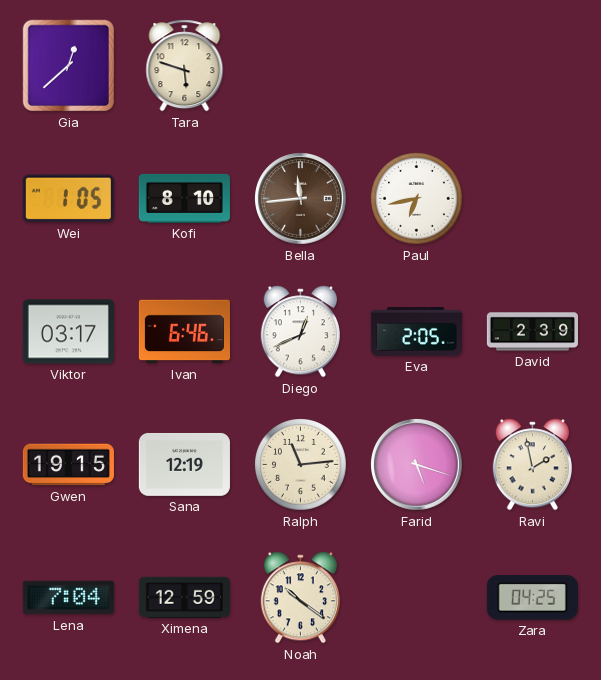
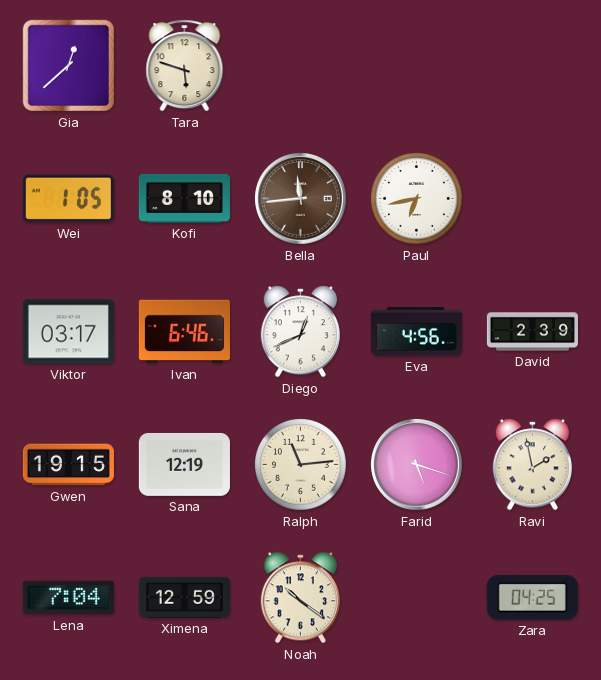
Eva: 2:05 -> 4:56 (416, 332)
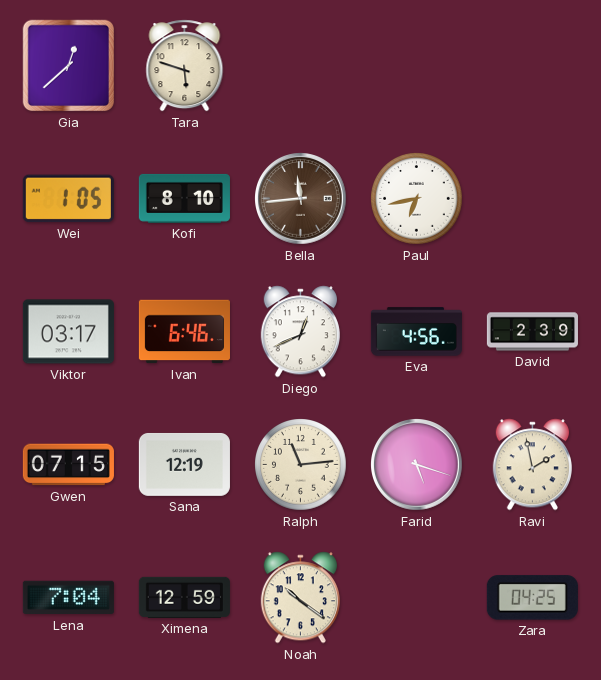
Gwen: 19:15 -> 07:15 (68, 465)
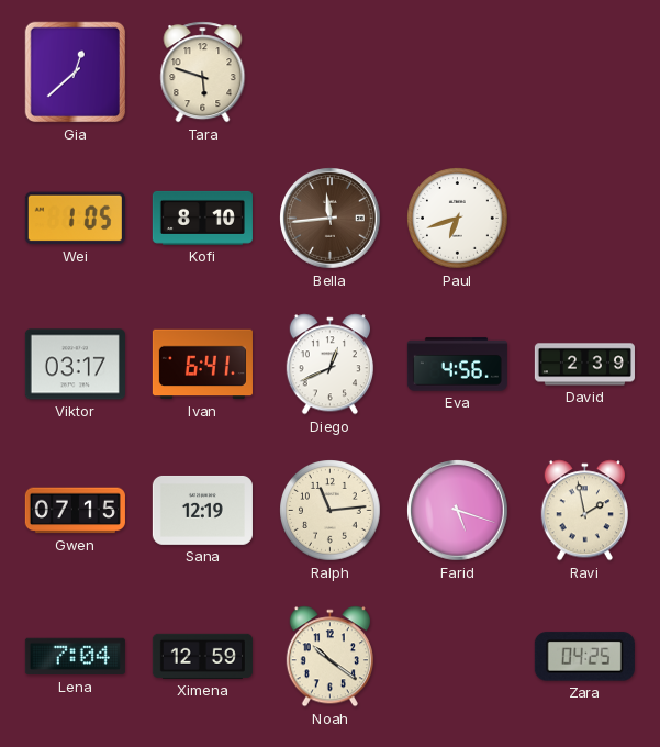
Paul: 6:43 -> 6:42 (458, 219)
Ivan: 6:46 -> 6:41 (202, 365)
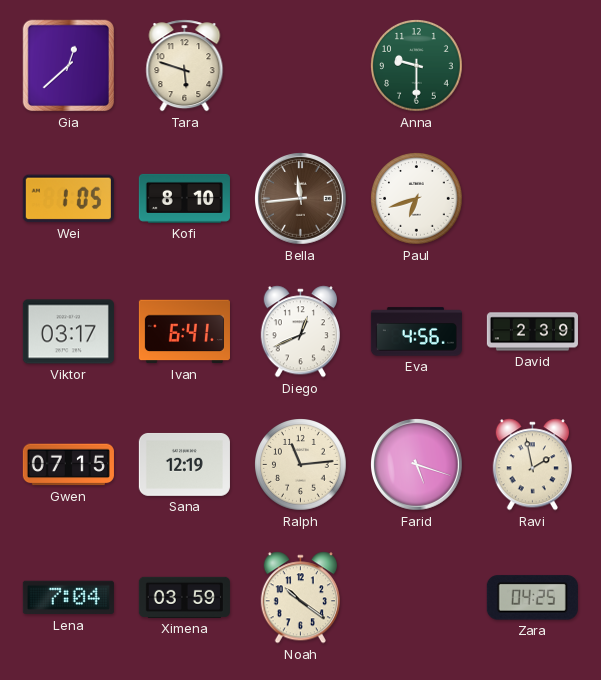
Anna: none -> 9:30 (417, 66)
Ximena: 12:59 -> 03:59 (184, 597)
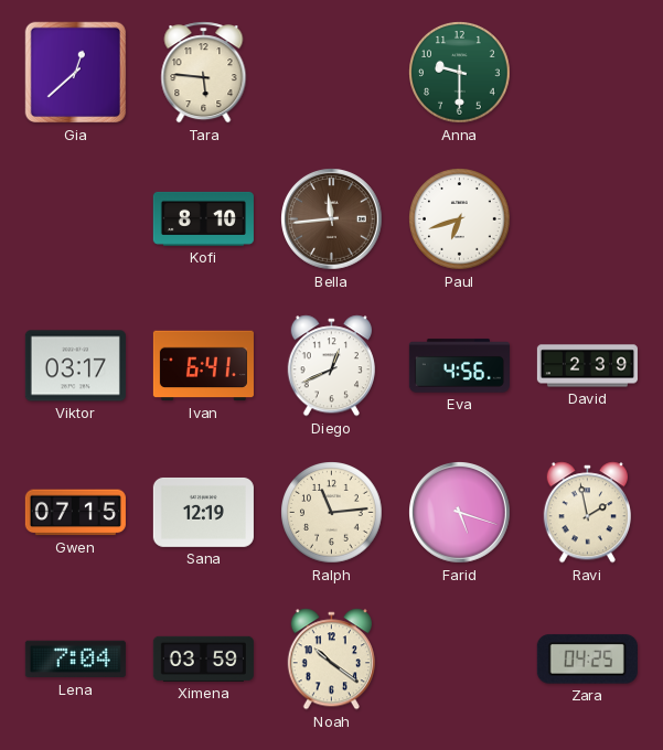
Tara: 5:48 -> 5:46 (204, 73)
Wei: 1:05 -> none (68, 199)
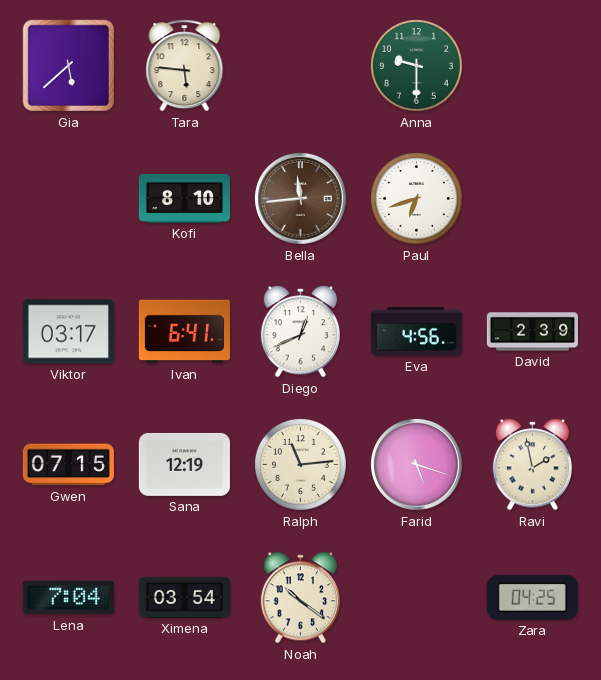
Gia: 12:38 -> 5:38 (69, 66)
Ximena: 03:59 -> 03:54 (184, 597)
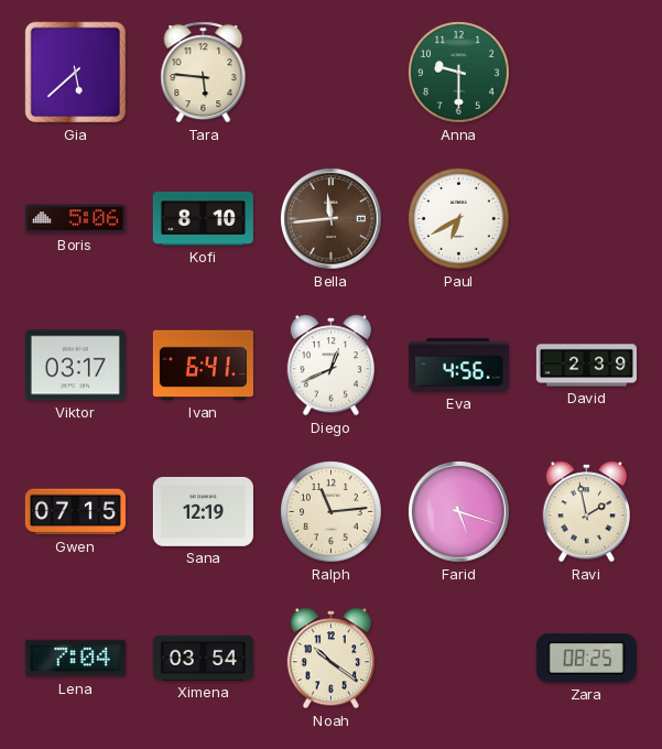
Boris: none -> 5:06 (75, 219)
Paul: 6:42 -> 6:40 (459, 219)
Zara: 04:25 -> 08:25 (586, 659)
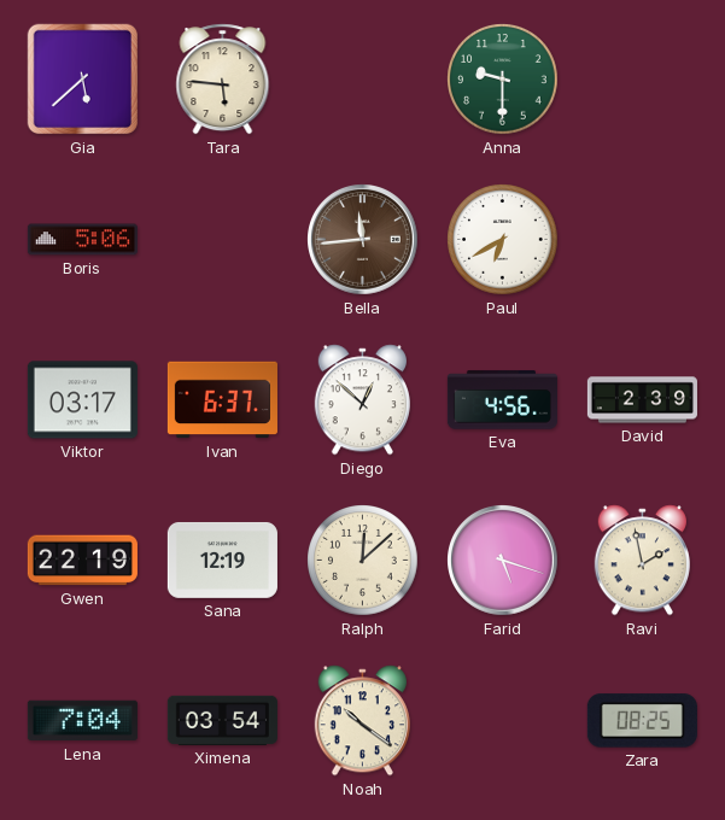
Kofi: 8:10 -> none (203, 218)
Ivan: 6:41 -> 6:37 (222, 400)
Diego: 12:41 -> 12:52 (362, 400)
Gwen: 07:15 -> 22:19 (82, 561)
Ralph: 11:14 -> 12:08 (363, 561)
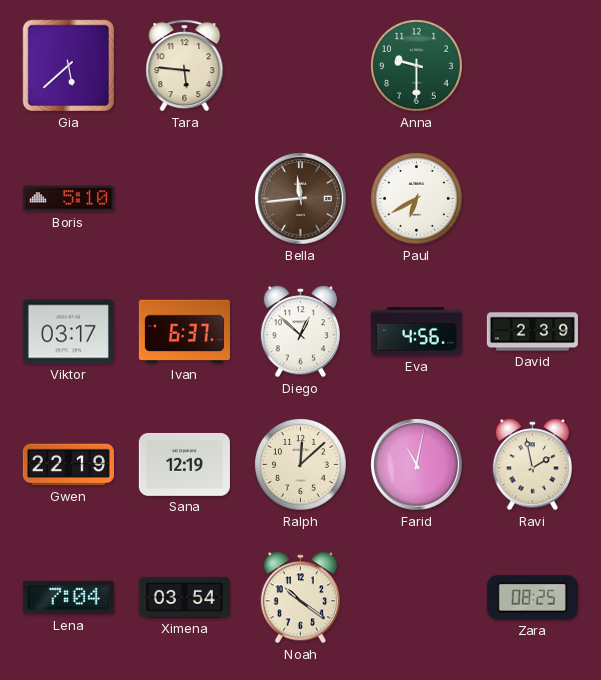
Boris: 5:06 -> 5:10 (68, 199)
Farid: 5:18 -> 11:02 (417, 465)
